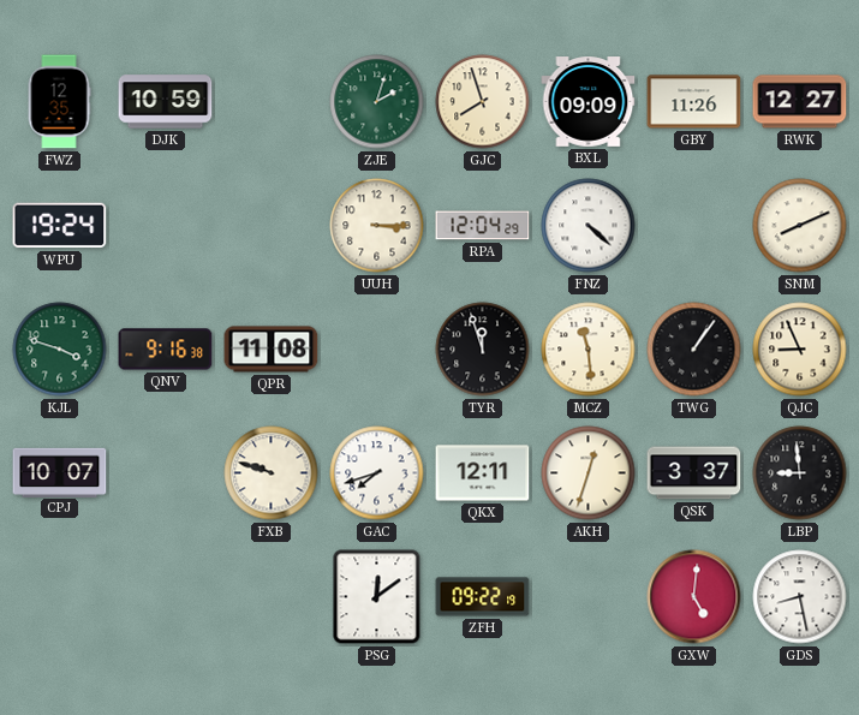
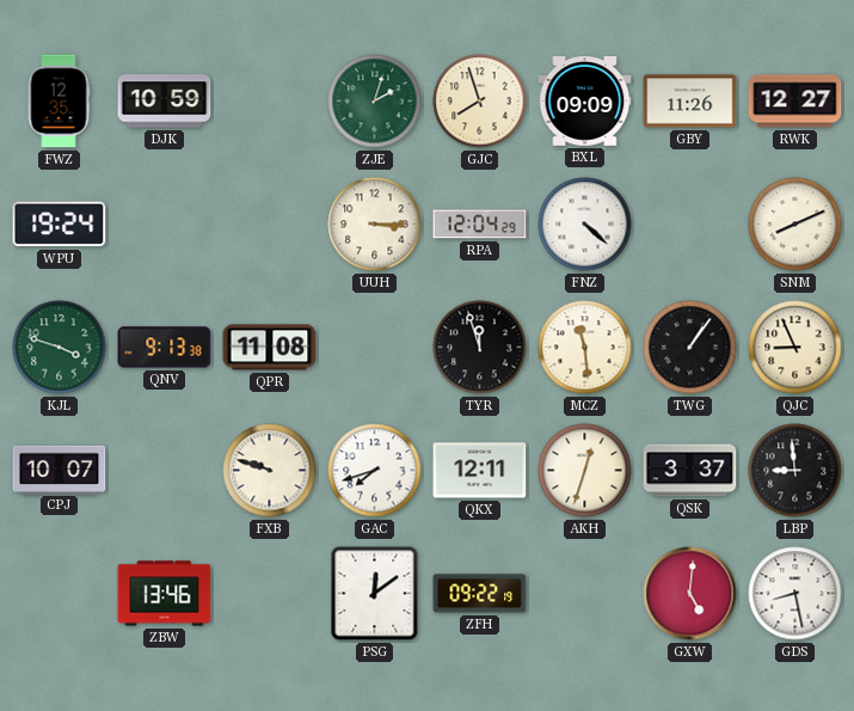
QNV: 9:16 -> 9:13 (165, 348)
ZBW: none -> 13:46 (165, 594)
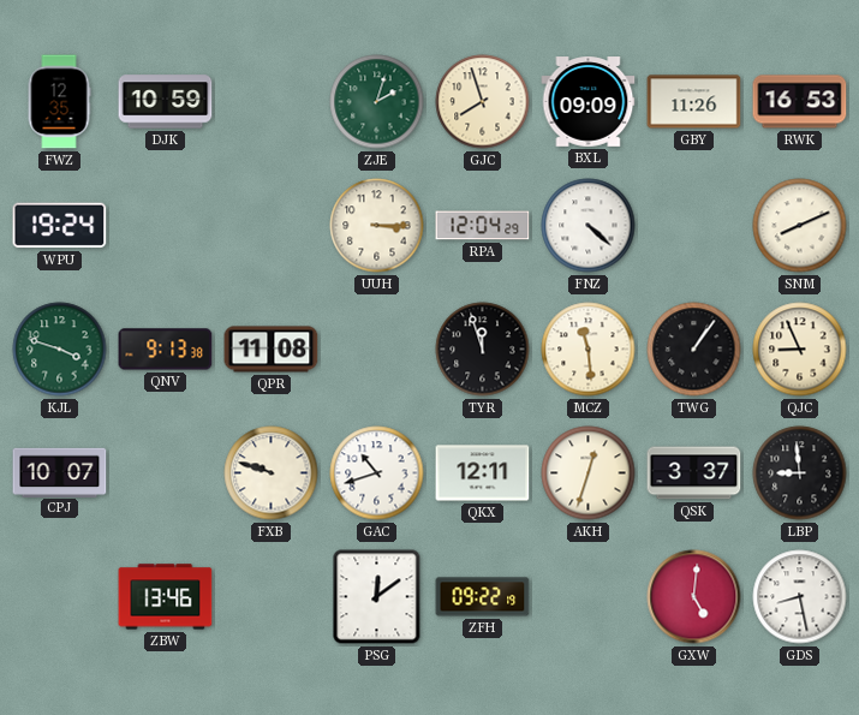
RWK: 12:27 -> 16:53 (800, 102)
GAC: 7:42 -> 10:42 (377, 473)
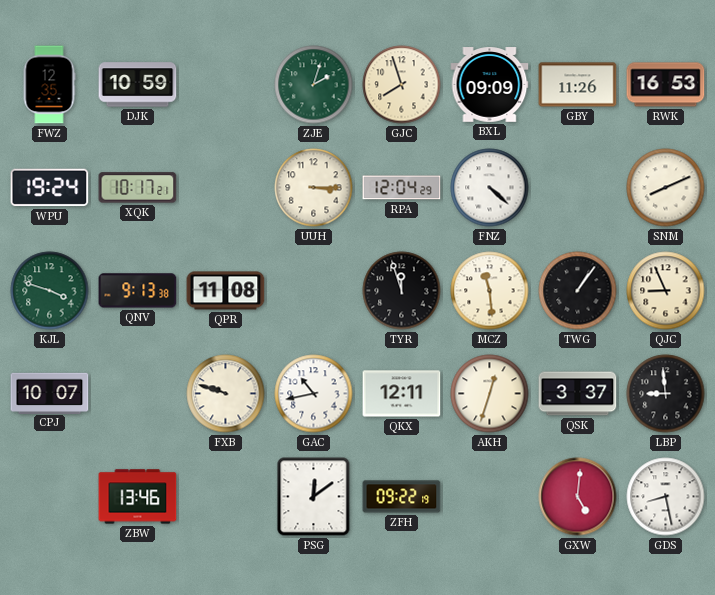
XQK: none -> 10:17 (138, 188)
GAC: 10:42 -> 10:43 (314, 394)
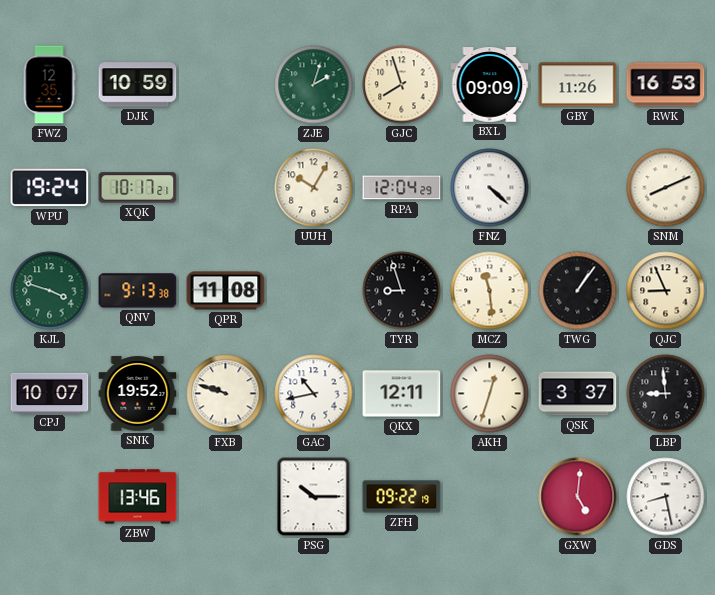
UUH: 3:15 -> 10:05 (314, 188)
TYR: 11:57 -> 8:57 (402, 291)
SNK: none -> 19:52 (138, 394)
PSG: 12:09 -> 10:15 (314, 497)
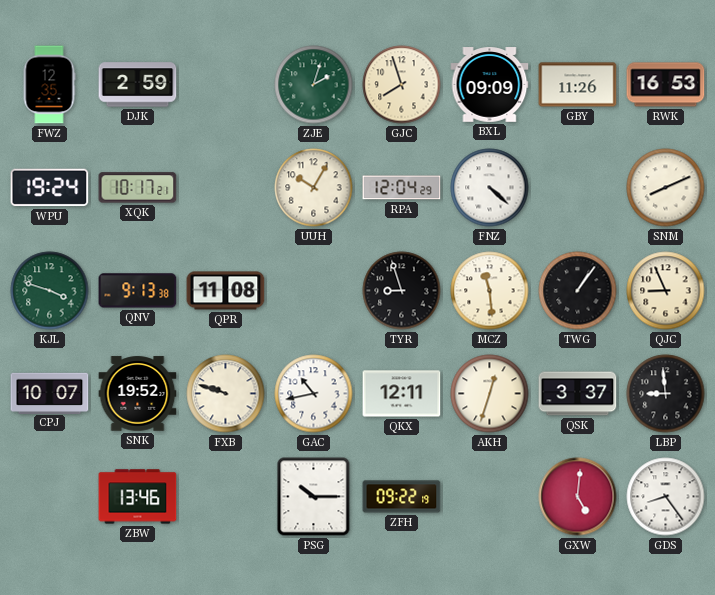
DJK: 10:59 -> 2:59 (138, 85)
GDS: 8:28 -> 8:24 (666, 497)
